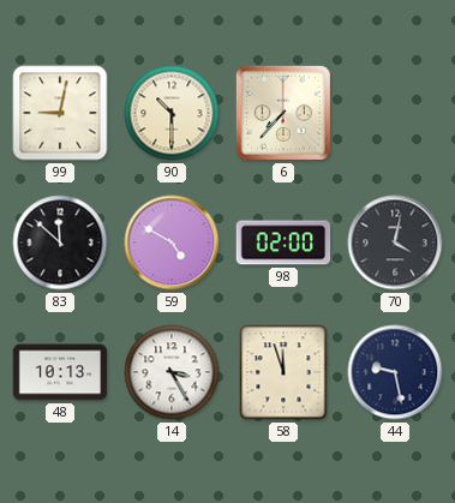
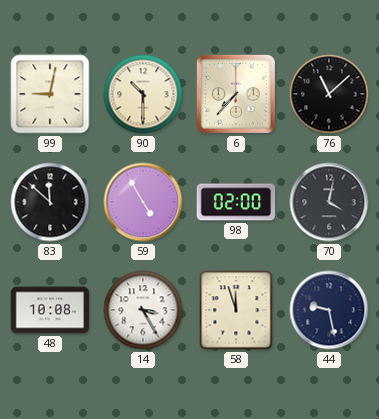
76: none -> 11:08 (329, 94)
59: 4:50 -> 4:55 (143, 202)
48: 10:13 -> 10:08 (50, 310)
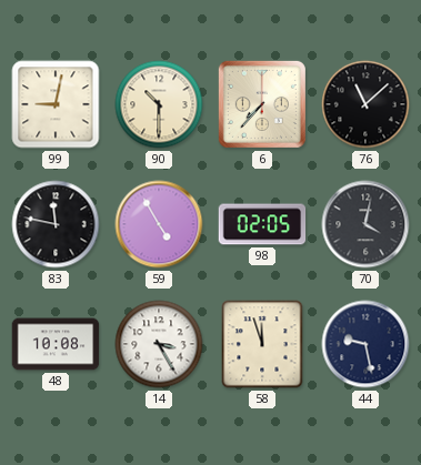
83: 11:52 -> 11:47 (56, 224)
98: 02:00 -> 02:05 (262, 224)
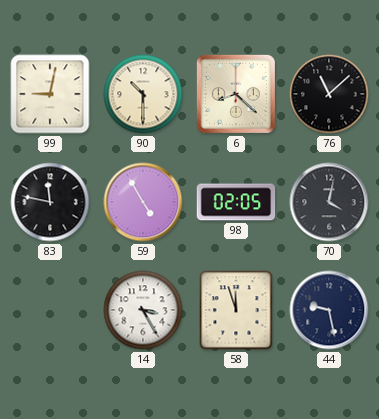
6: 7:37 -> 8:22 (236, 94)
48: 10:08 -> none (56, 344)
